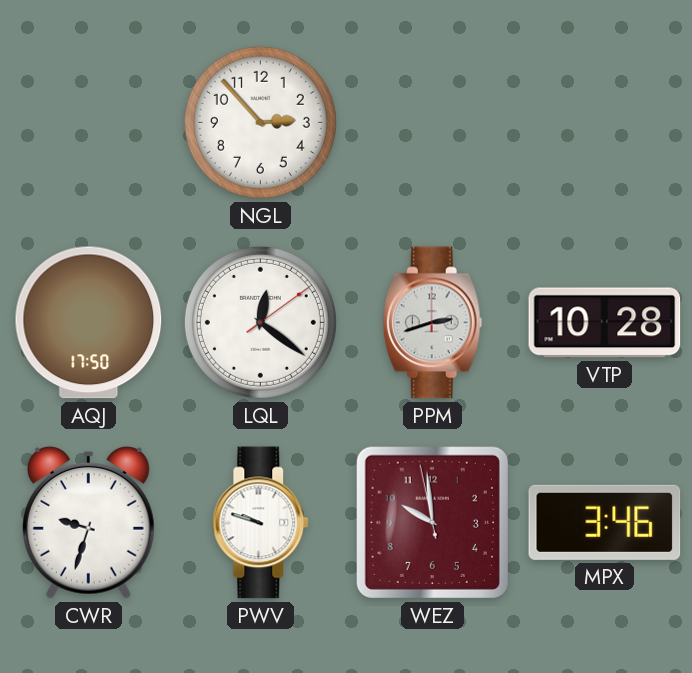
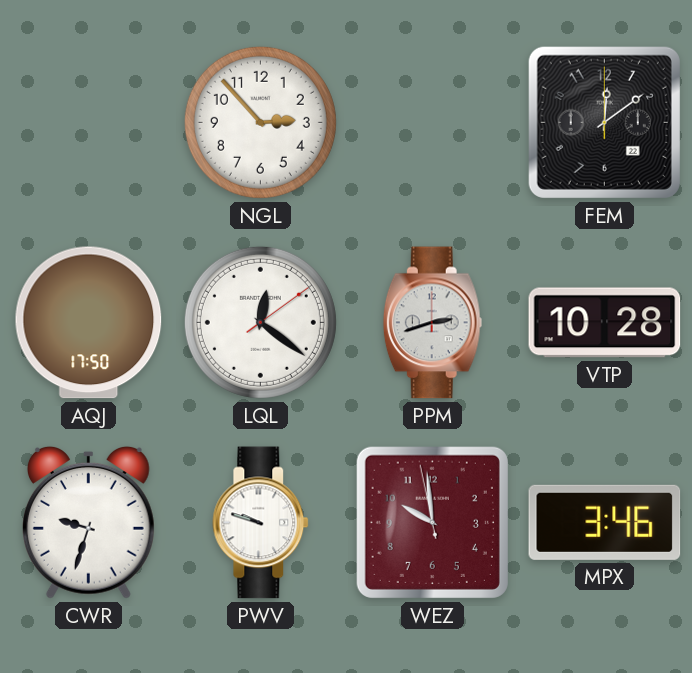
FEM: none -> 12:09 (604, 122)
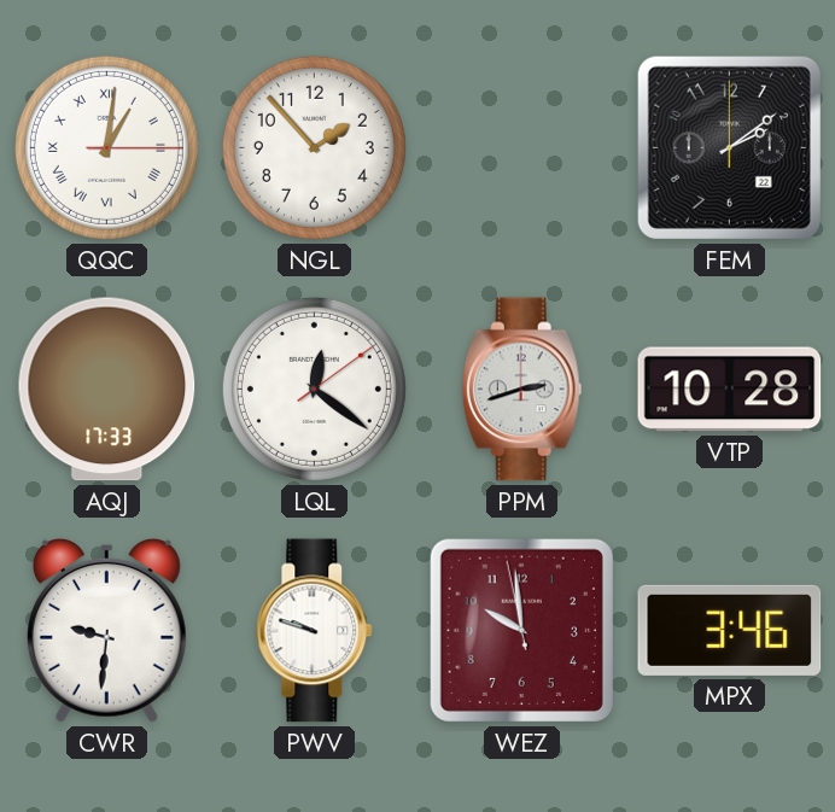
QQC: none -> 1:01 (106, 147)
NGL: 2:53 -> 1:53 (314, 147)
FEM: 12:09 -> 2:09 (729, 147)
AQJ: 17:50 -> 17:33 (107, 390)
CWR: 9:33 -> 9:31 (106, 630)
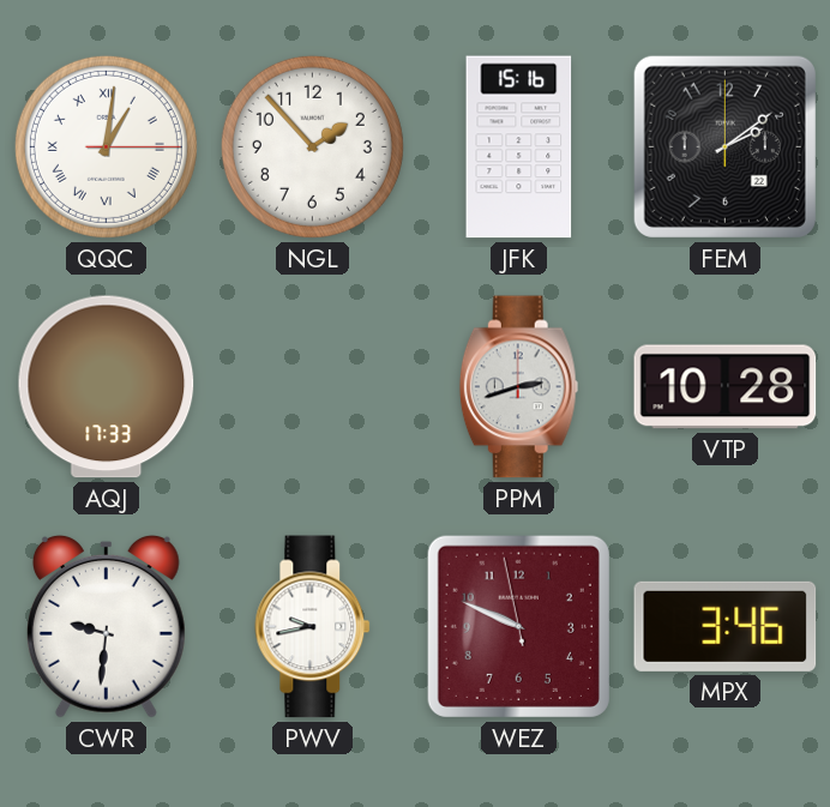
JFK: none -> 15:16 (519, 147)
LQL: 12:21 -> none (314, 389)
PWV: 9:48 -> 9:43 (313, 627)
WEZ: 9:58 -> 9:48 (518, 626)
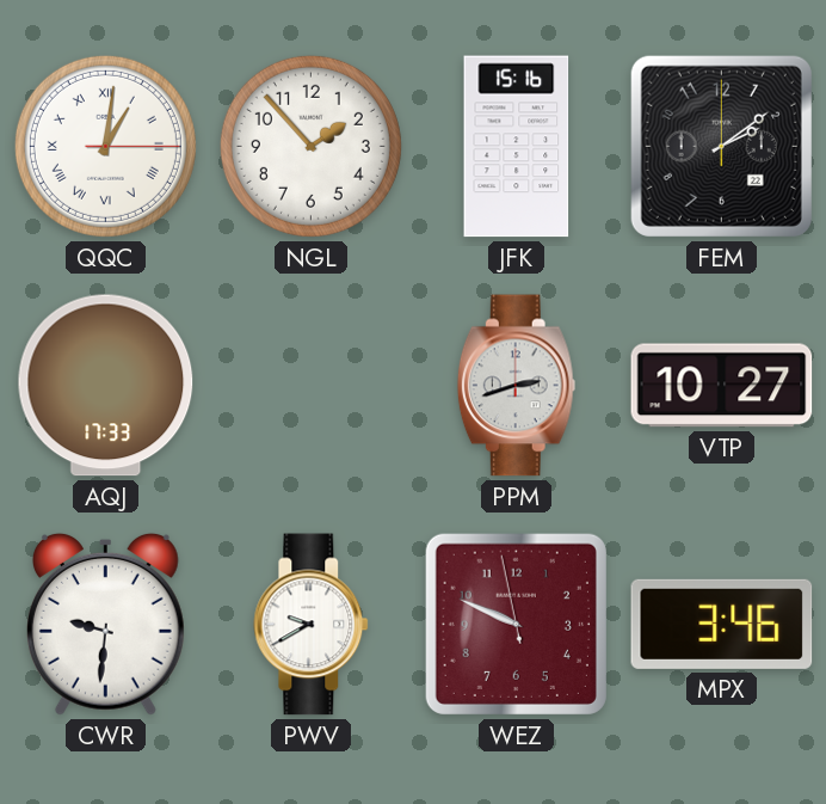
VTP: 10:28 -> 10:27 (722, 386)
PWV: 9:43 -> 9:40 (312, 625)
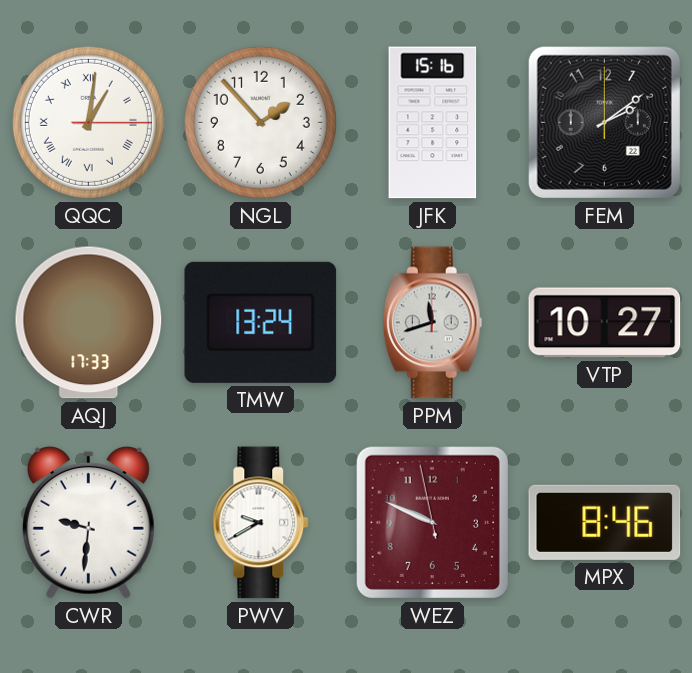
TMW: none -> 13:24 (261, 322)
PPM: 2:42 -> 11:42 (432, 323)
MPX: 3:46 -> 8:46 (605, 522)
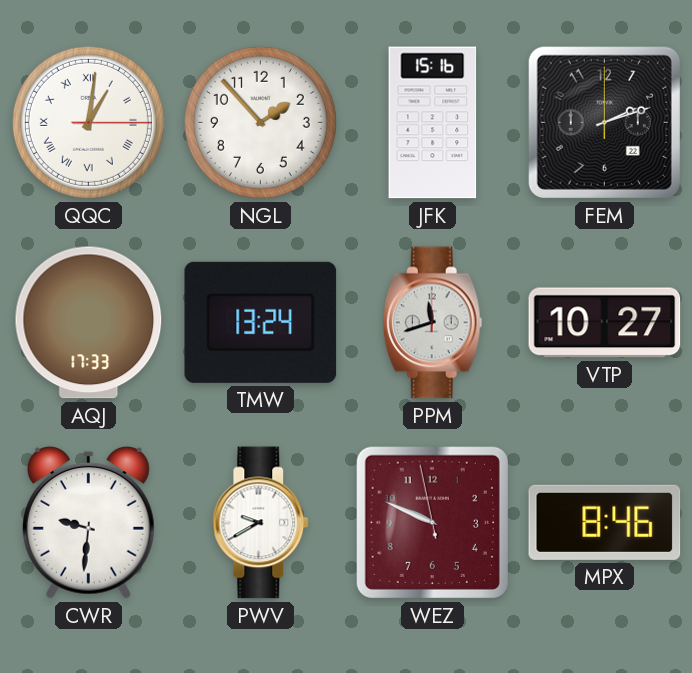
FEM: 2:09 -> 2:12 (604, 122)
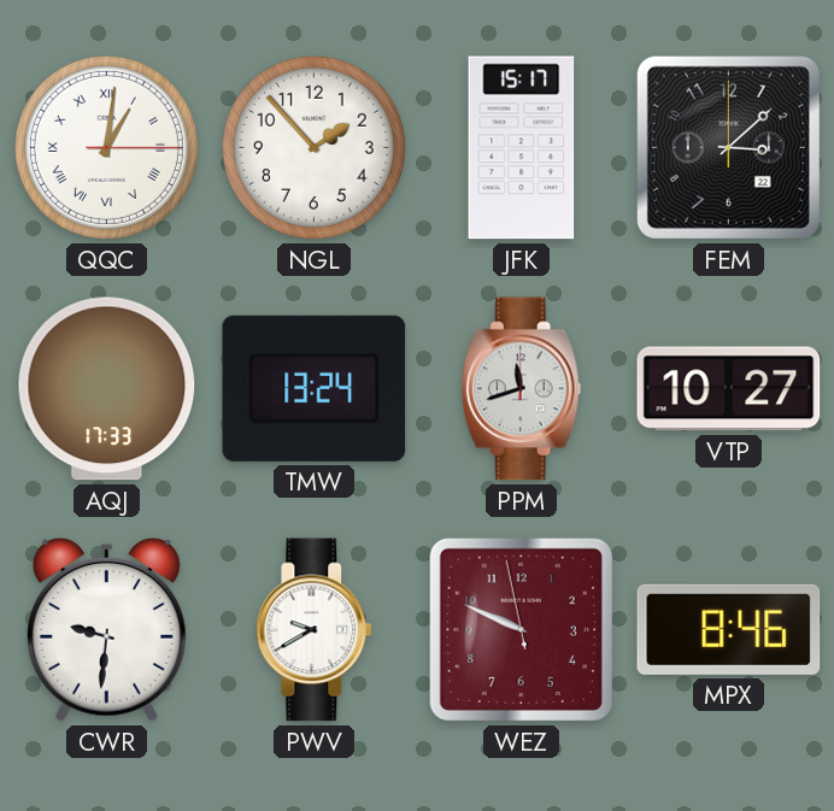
JFK: 15:16 -> 15:17 (522, 148)
FEM: 2:12 -> 3:08 (728, 147)
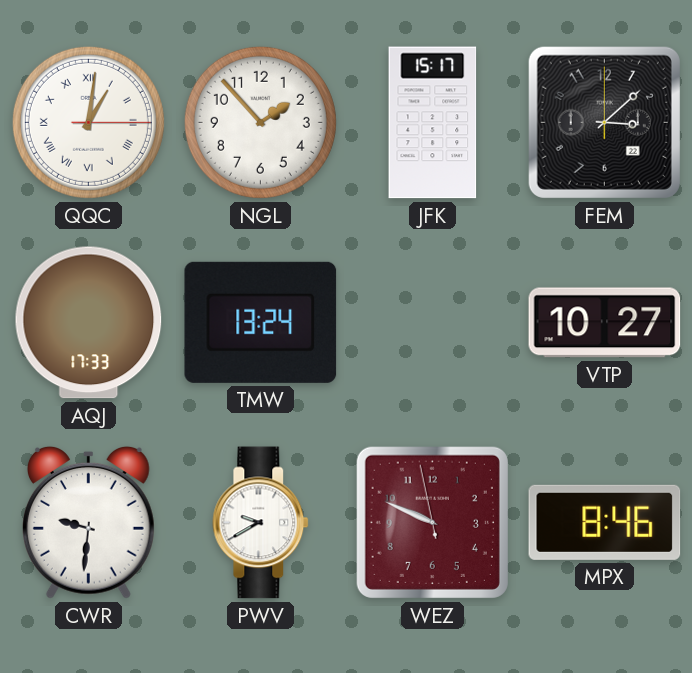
PPM: 11:42 -> none (521, 389)
